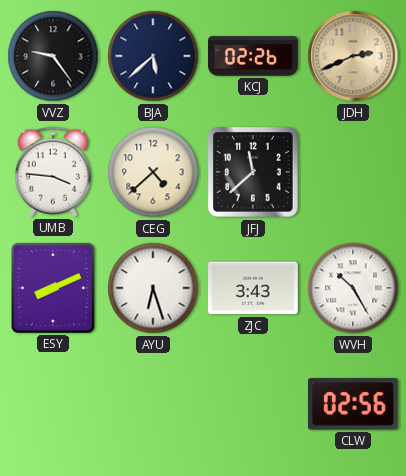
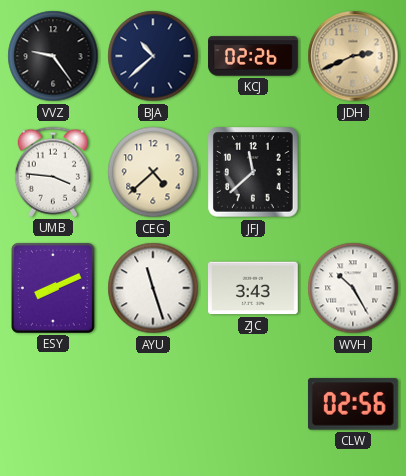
BJA: 5:38 -> 10:38 (153, 56)
AYU: 6:27 -> 11:27 (153, 288)
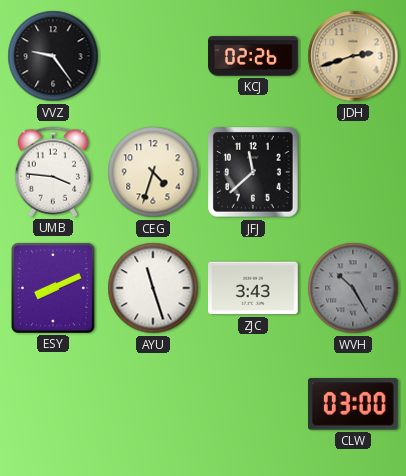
BJA: 10:38 -> none (153, 56)
JDH: 2:41 -> 2:42 (353, 56)
CEG: 4:38 -> 4:33 (153, 172)
WVH dial: white -> grey (353, 288)
CLW: 02:56 -> 03:00 (353, 404)
